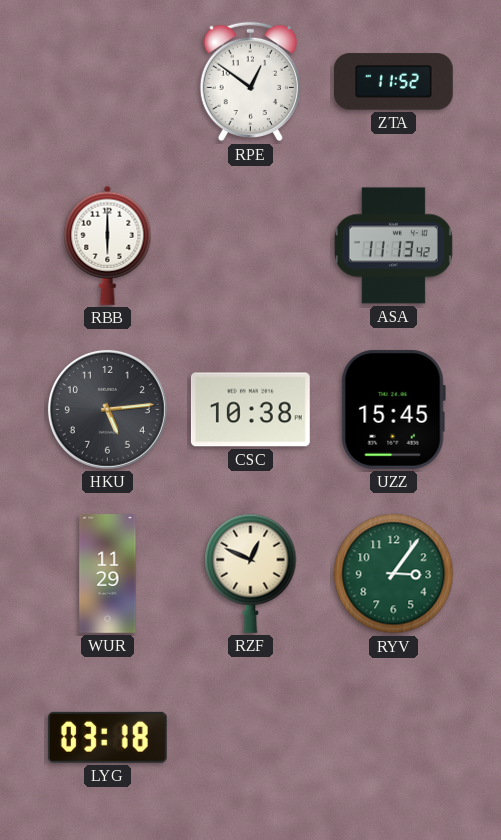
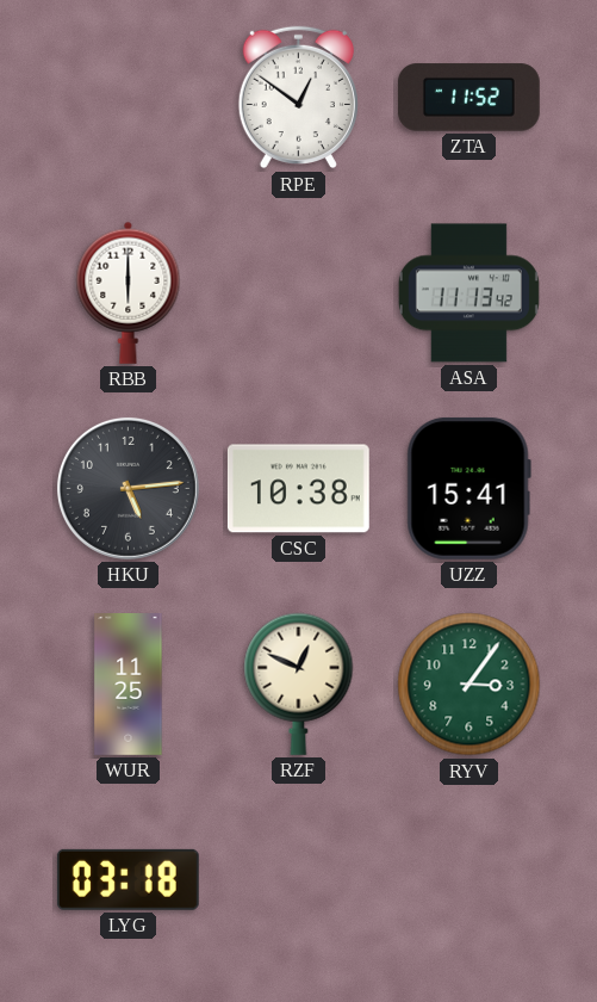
UZZ: 15:45 -> 15:41 (468, 488)
WUR: 11:29 -> 11:25 (129, 685)
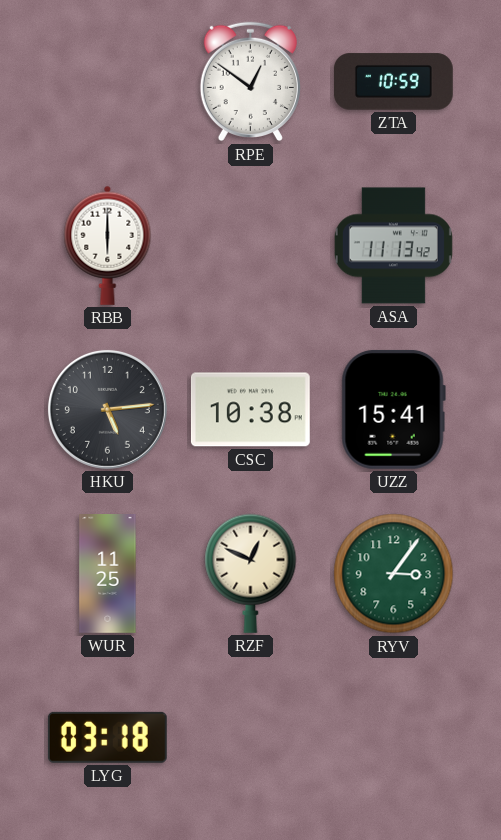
ZTA: 11:52 -> 10:59 (393, 82)
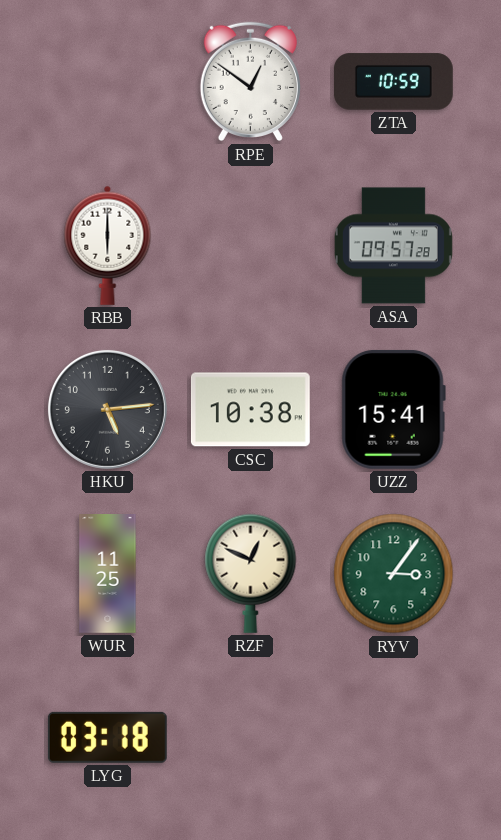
ASA: 11:13 -> 09:57 (393, 246)
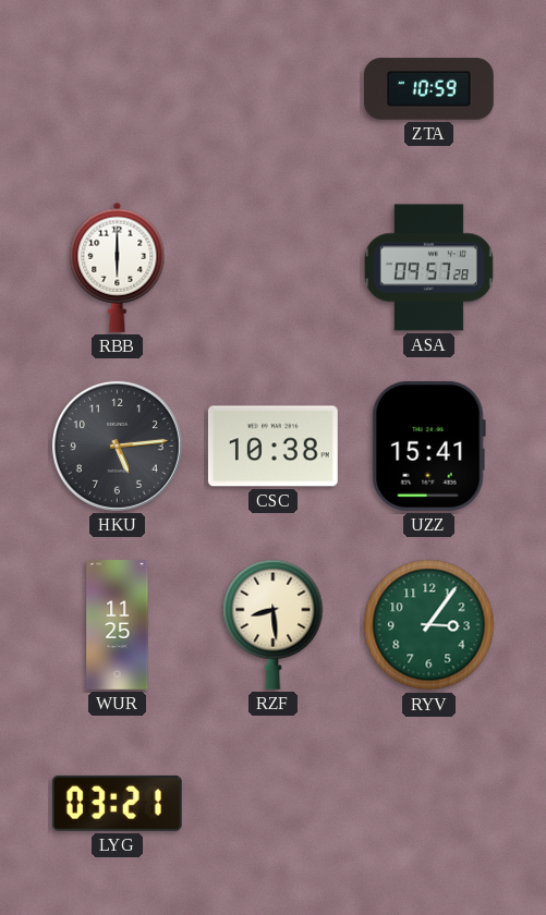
RPE: 12:51 -> none (250, 82)
RZF: 12:49 -> 8:29 (274, 624)
LYG: 03:18 -> 03:21 (117, 803)
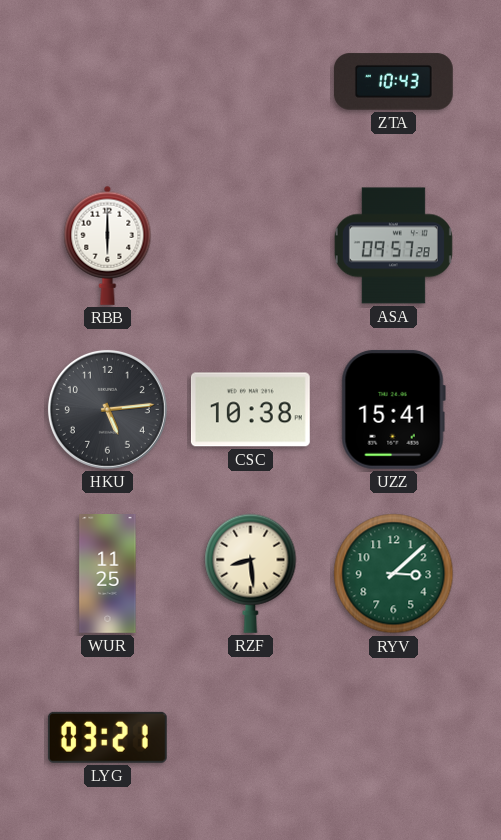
ZTA: 10:59 -> 10:43 (393, 82)
RYV: 3:06 -> 3:08 (394, 574)
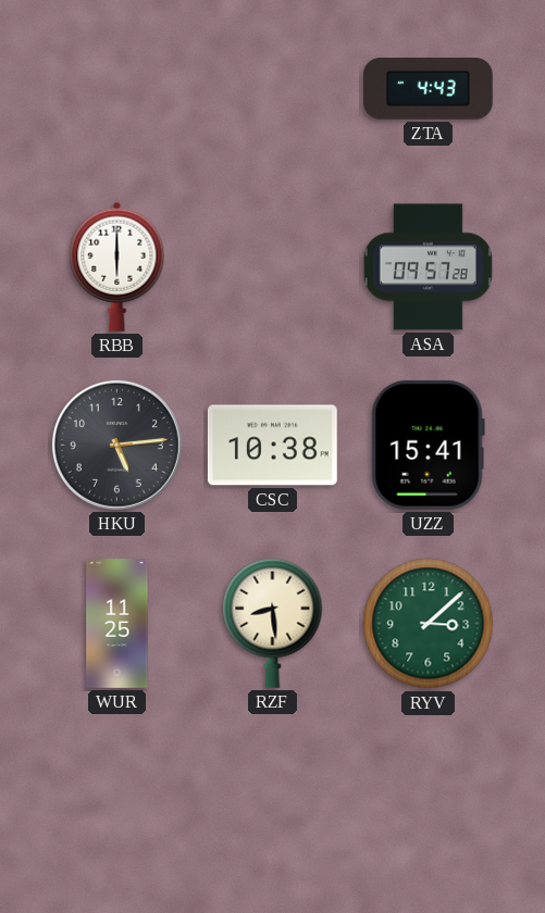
ZTA: 10:43 -> 4:43 (428, 89)
LYG: 03:21 -> none (107, 737)
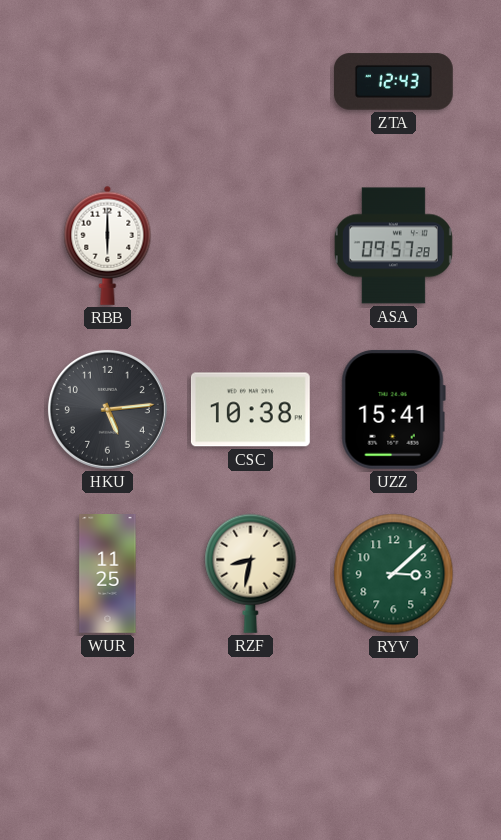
ZTA: 4:43 -> 12:43 (393, 82)
RZF: 8:29 -> 8:32 (251, 573)
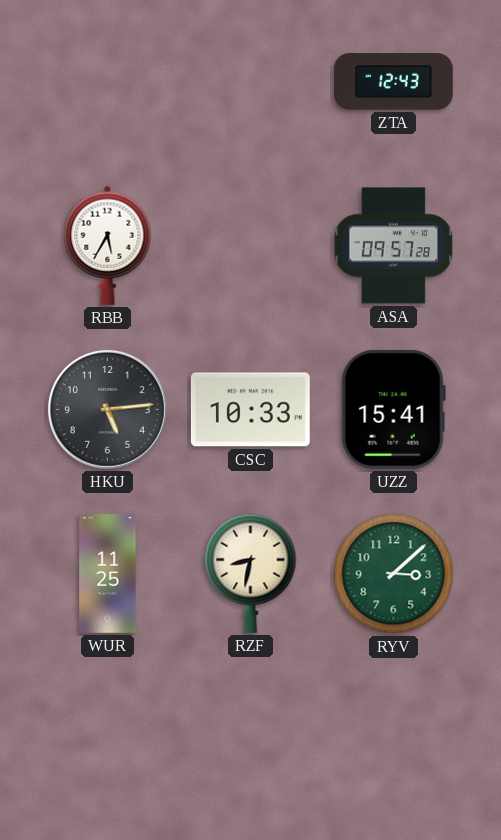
RBB: 6:00 -> 5:35 (108, 245)
CSC: 10:38 -> 10:33 (250, 410)
